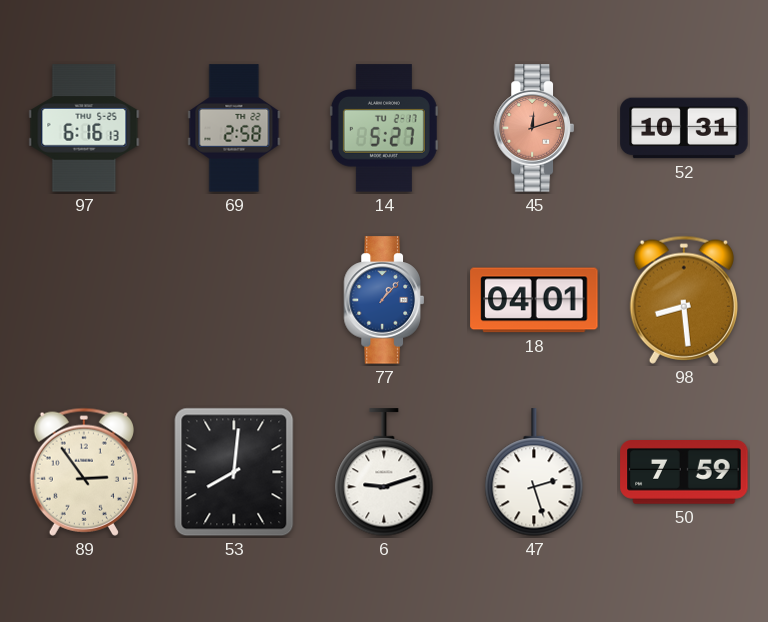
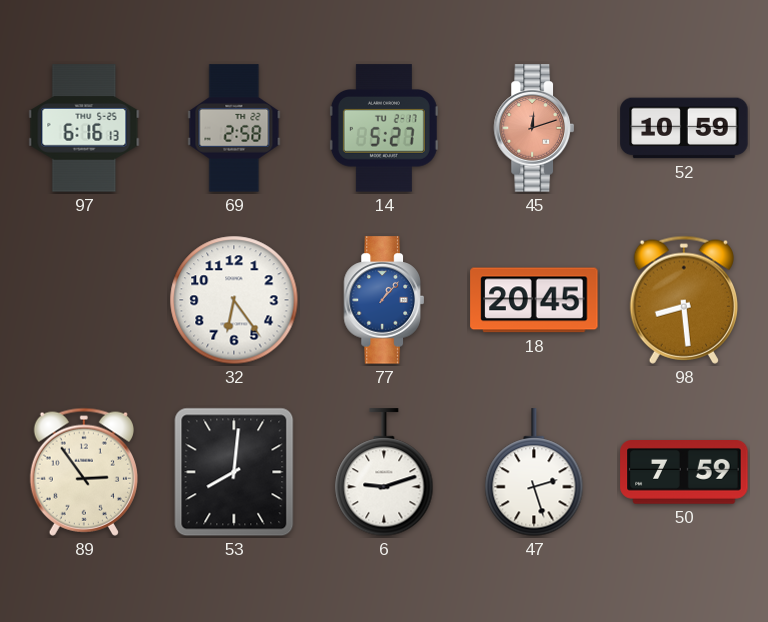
52: 10:31 -> 10:59 (684, 128)
32: none -> 6:24 (234, 300)
18: 04:01 -> 20:45 (534, 300)
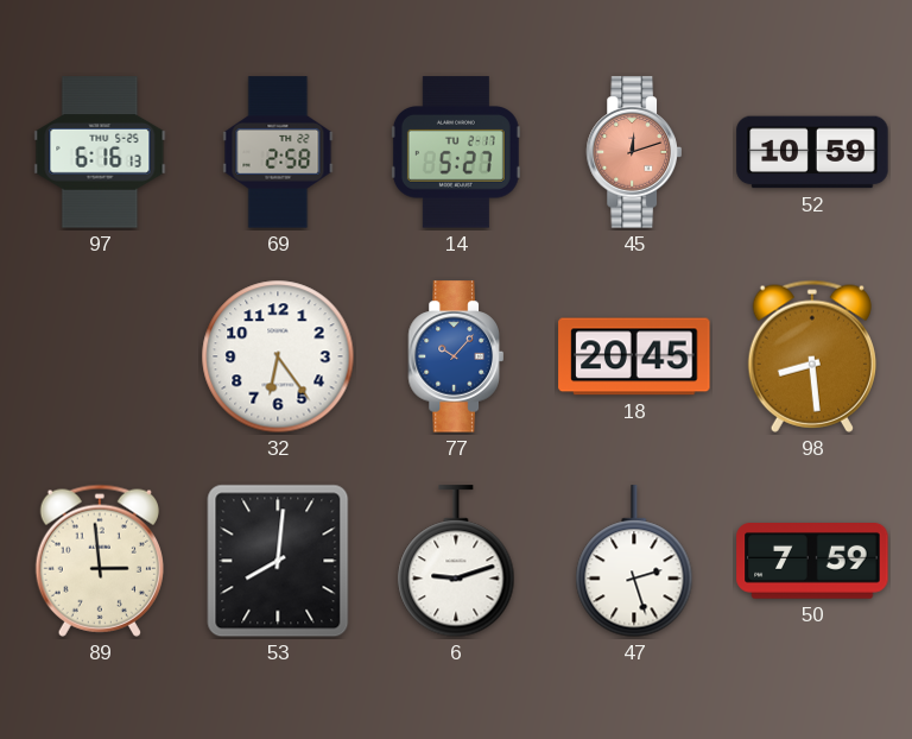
77: 1:07 -> 10:07 (456, 356)
89: 2:54 -> 2:59 (100, 561)
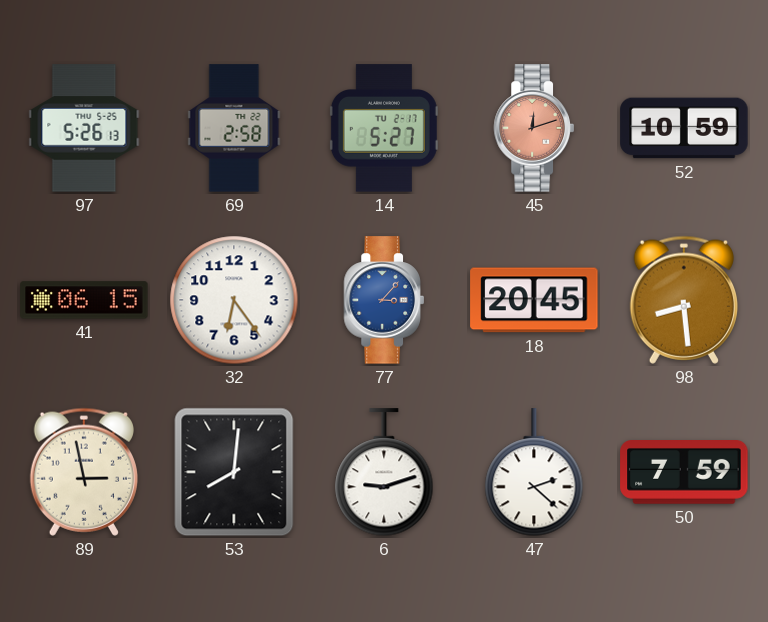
97: 6:16 -> 5:26 (84, 128)
41: none -> 06:15 (84, 300)
77: 10:07 -> 3:07 (384, 300)
89: 2:59 -> 2:58 (84, 472)
47: 2:27 -> 2:22 (534, 473)
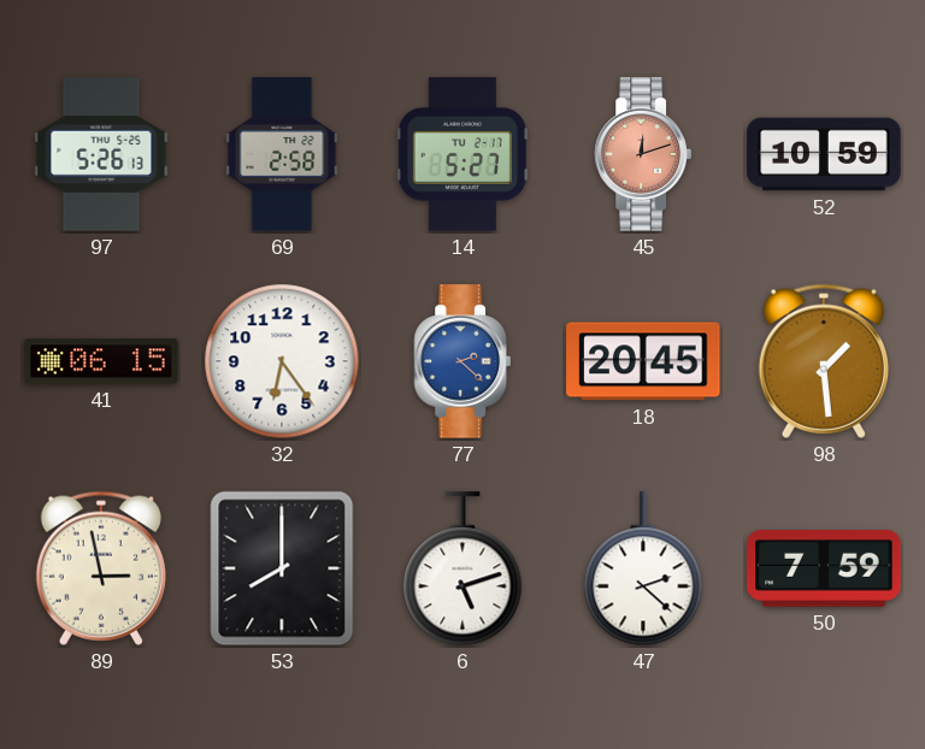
77: 3:07 -> 2:22 (462, 361)
98: 8:29 -> 1:29 (824, 361)
53: 8:01 -> 8:00 (282, 568)
6: 9:12 -> 5:12 (462, 570)
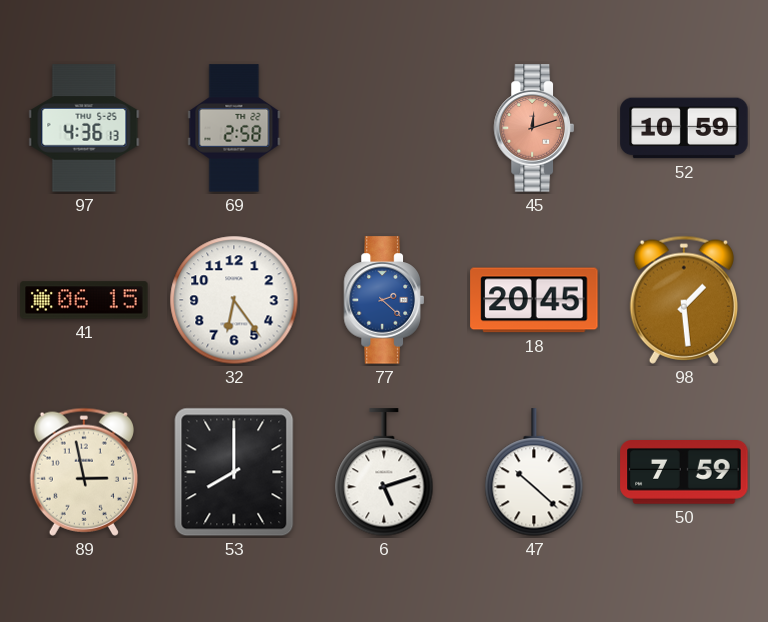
97: 5:26 -> 4:36 (84, 128)
14: 5:27 -> none (462, 154)
47: 2:22 -> 10:22 (534, 473)
